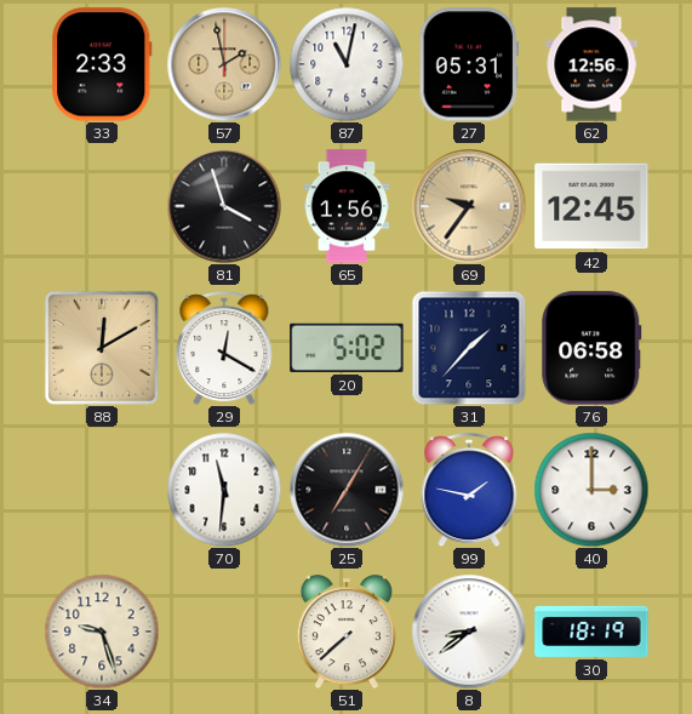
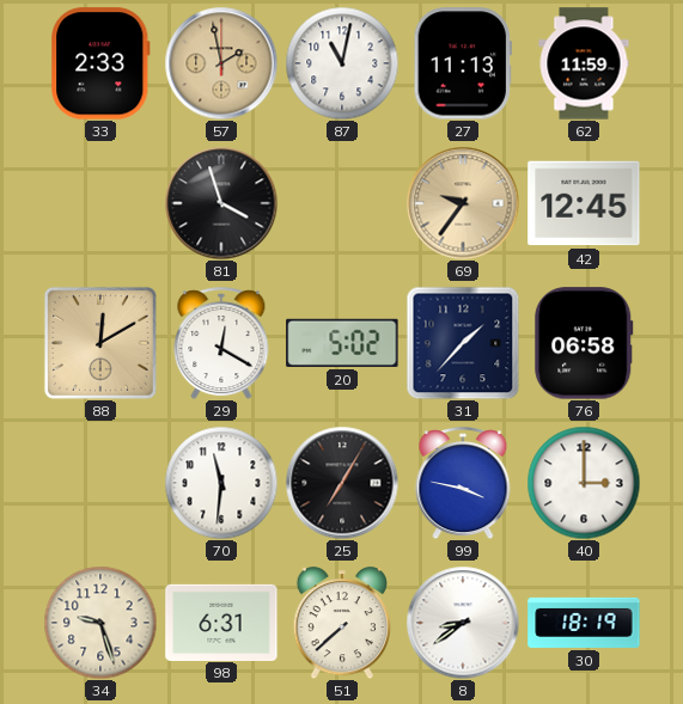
27: 05:31 -> 11:13 (463, 63)
62: 12:56 -> 11:59 (584, 63)
65: 1:56 -> none (347, 206)
99: 1:47 -> 3:47 (463, 483)
98: none -> 6:31 (221, 622)
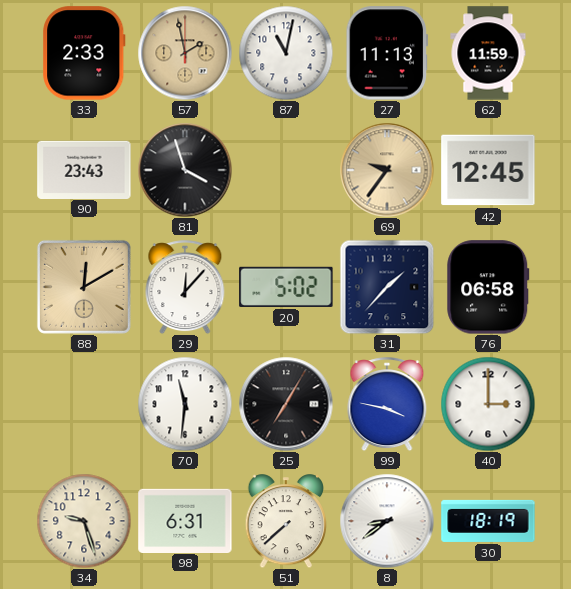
90: none -> 23:43 (84, 169)
29: 12:20 -> 12:07 (185, 287)
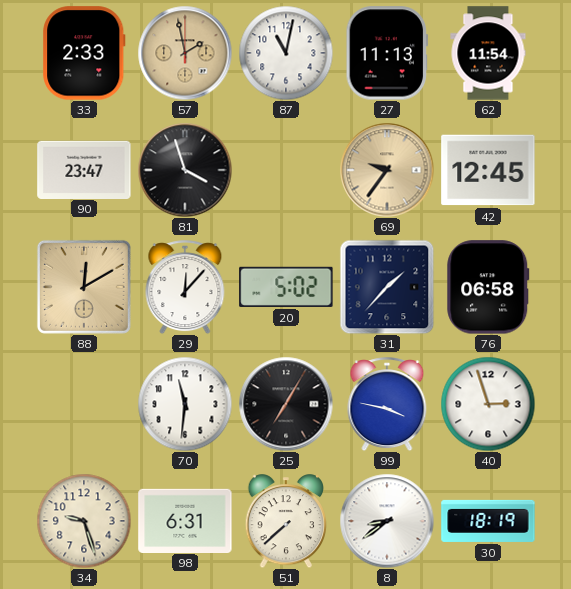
62: 11:59 -> 11:54 (488, 53)
90: 23:43 -> 23:47 (84, 169)
40: 3:00 -> 2:57 (488, 404)
